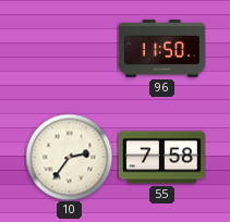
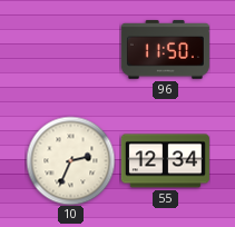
10: 2:36 -> 2:34 (70, 160)
55: 7:58 -> 12:34 (165, 161)
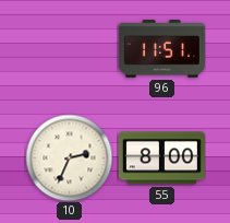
96: 11:50 -> 11:51 (161, 49)
55: 12:34 -> 8:00 (161, 159)
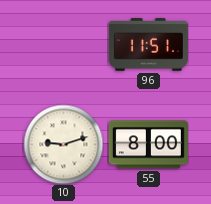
10: 2:34 -> 9:12 (63, 144)
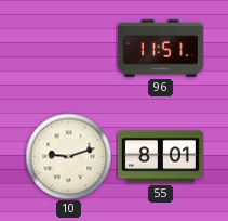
55: 8:00 -> 8:01 (160, 157)
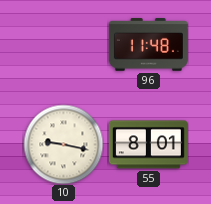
96: 11:51 -> 11:48 (148, 45)
10: 9:12 -> 9:17 (63, 144)
